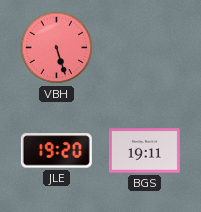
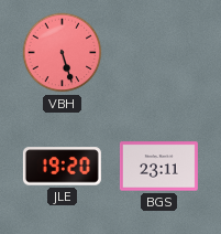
BGS: 19:11 -> 23:11 (158, 167)
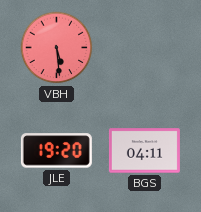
VBH: 5:27 -> 5:29 (57, 48)
BGS: 23:11 -> 04:11 (144, 151)
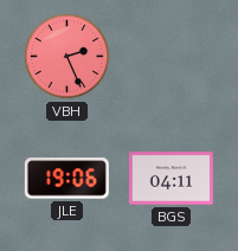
VBH: 5:29 -> 2:26 (67, 57)
JLE: 19:20 -> 19:06 (66, 179)
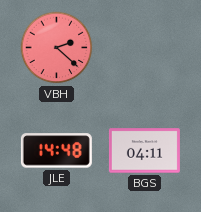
VBH: 2:26 -> 2:22 (57, 48)
JLE: 19:06 -> 14:48 (56, 151)
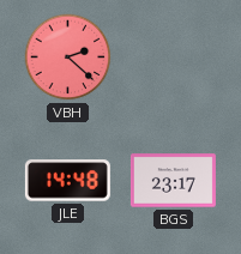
BGS: 04:11 -> 23:17 (173, 181)
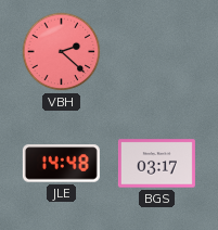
BGS: 23:17 -> 03:17 (156, 164)
